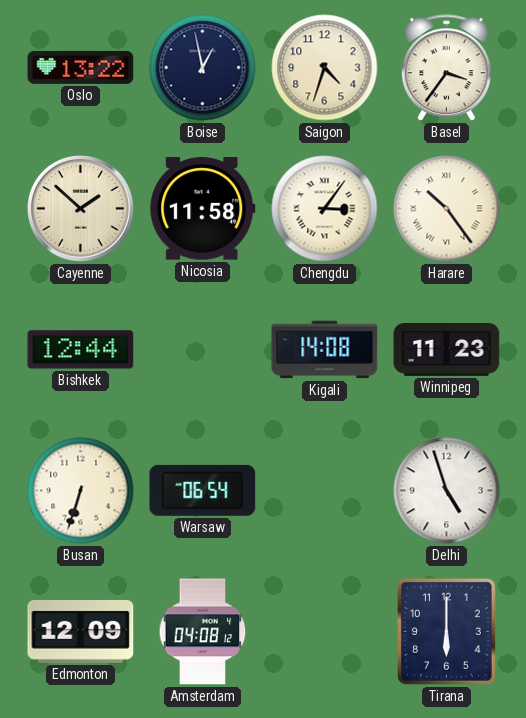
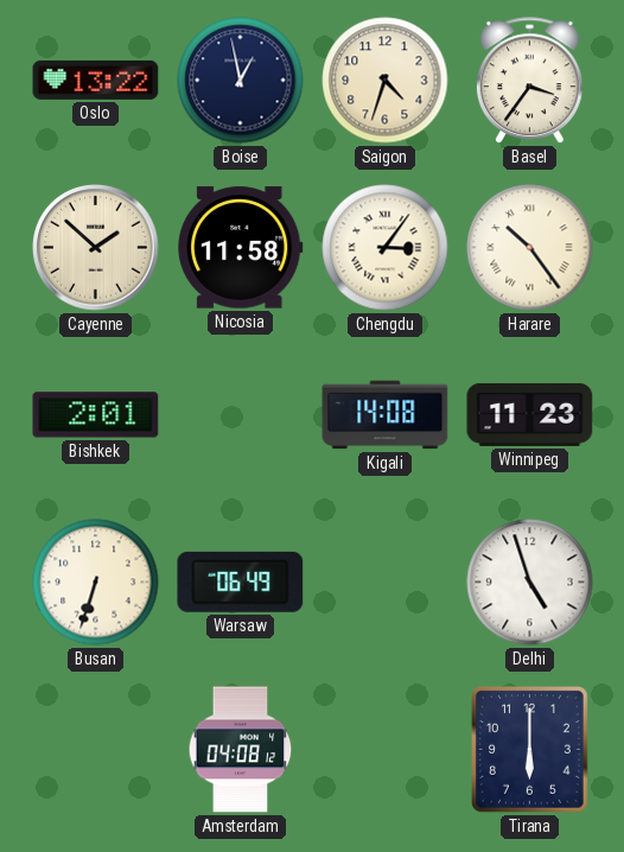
Bishkek: 12:44 -> 2:01 (96, 415)
Warsaw: 06:54 -> 06:49 (241, 581)
Edmonton: 12:09 -> none (81, 631)
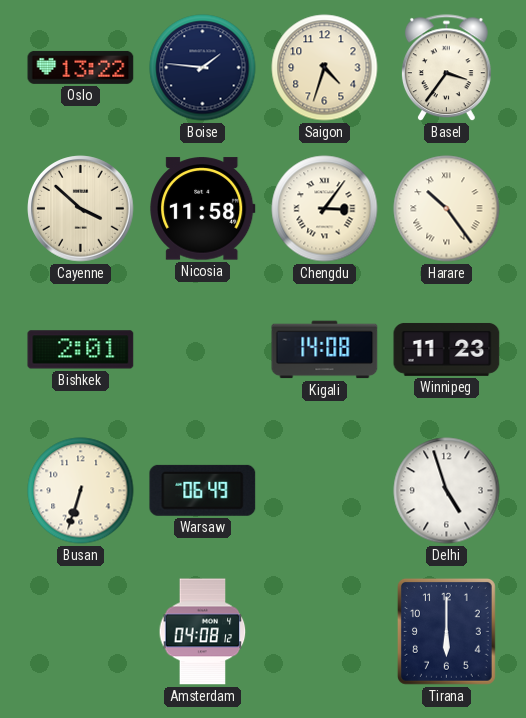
Boise: 12:58 -> 1:46 (203, 68)
Cayenne: 1:52 -> 3:52 (81, 209)
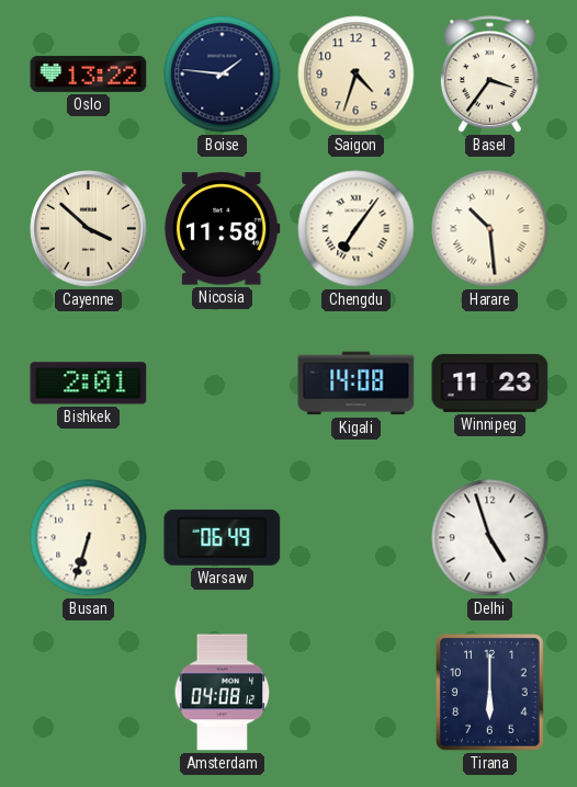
Chengdu: 3:06 -> 7:06 (357, 229)
Harare: 10:24 -> 10:29 (490, 229)
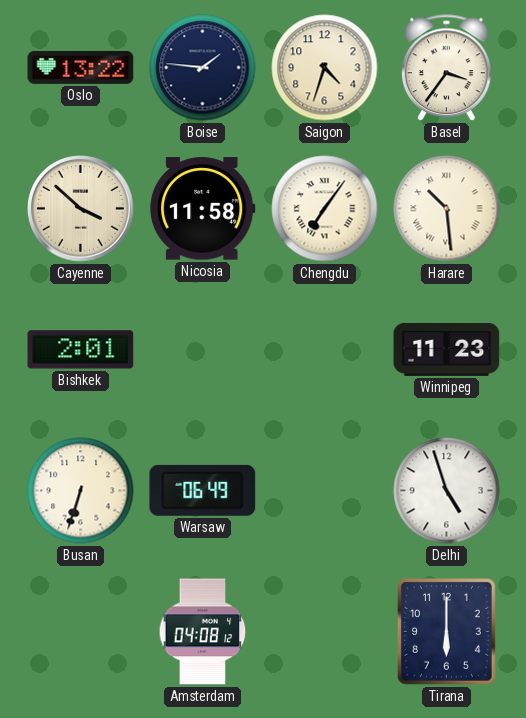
Kigali: 14:08 -> none (357, 384)
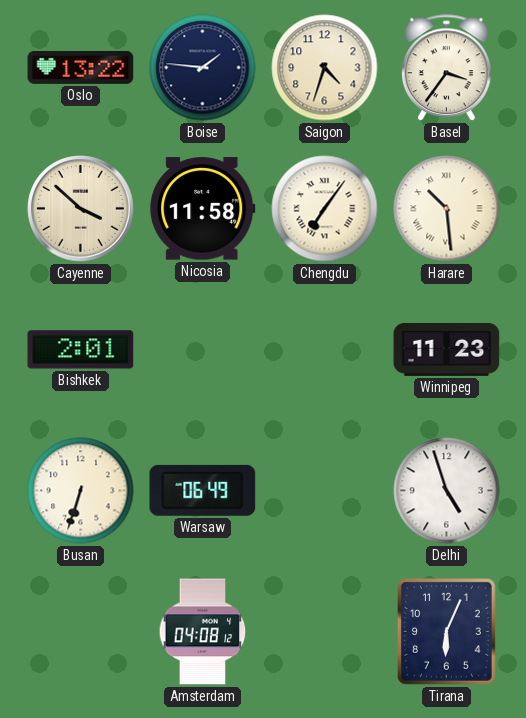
Tirana: 6:00 -> 6:04 (446, 631)
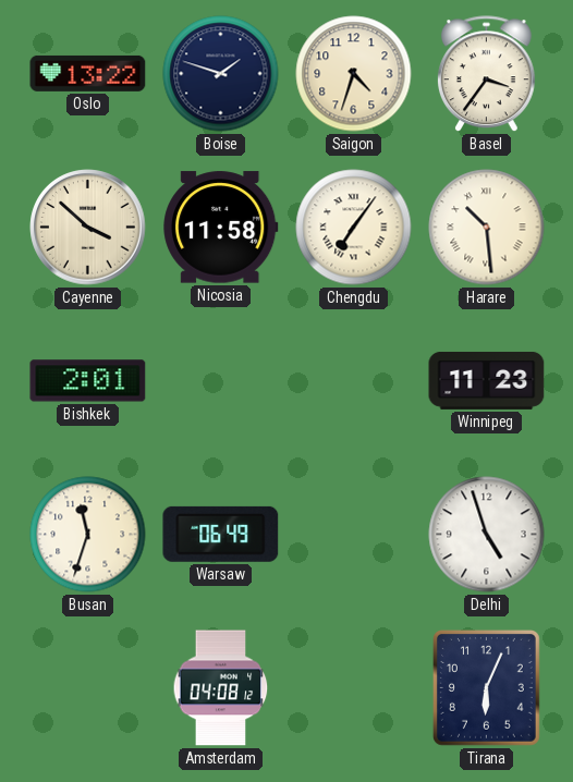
Boise: 1:46 -> 1:48 (221, 74)
Busan: 6:33 -> 11:33 (88, 535)
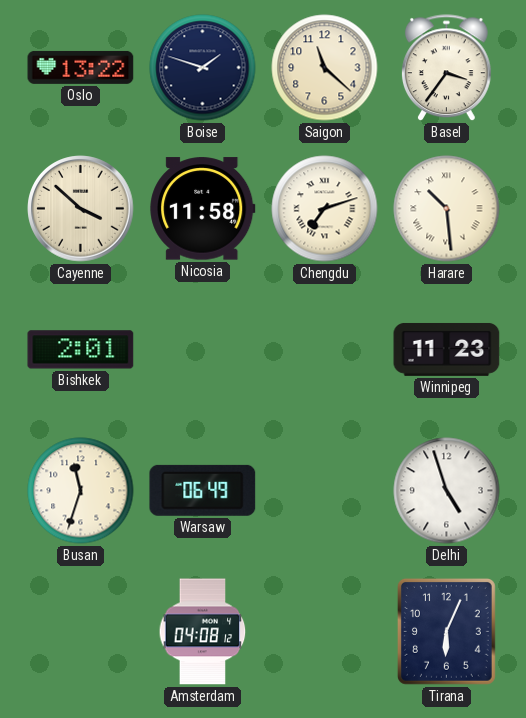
Saigon: 4:33 -> 11:22 (325, 68)
Chengdu: 7:06 -> 7:12 (325, 209)
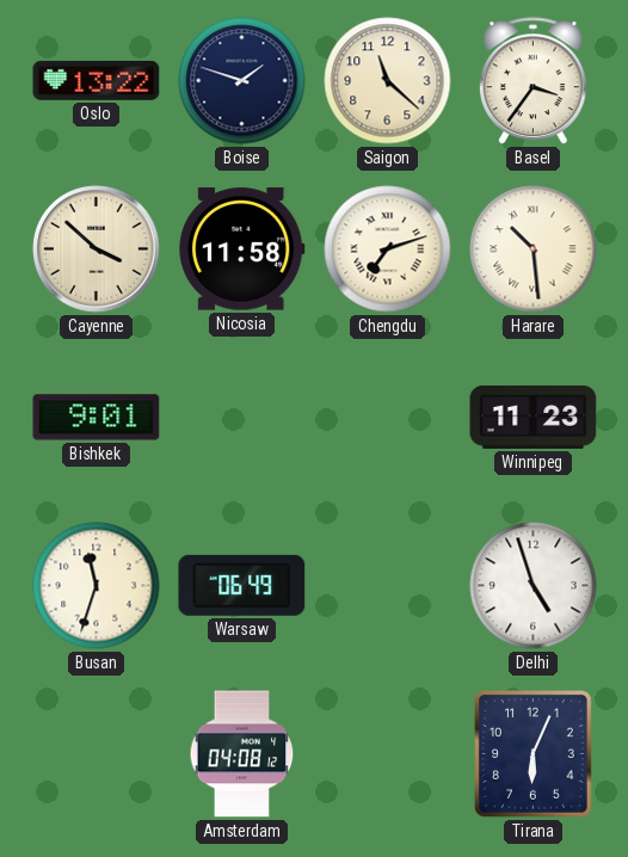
Bishkek: 2:01 -> 9:01 (97, 418)
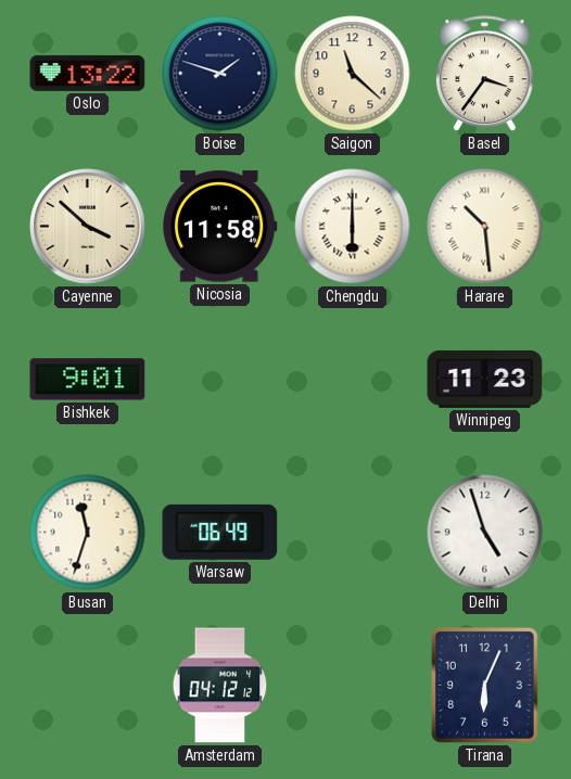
Chengdu: 7:12 -> 6:00 (353, 227)
Amsterdam: 04:08 -> 04:12 (220, 686)
